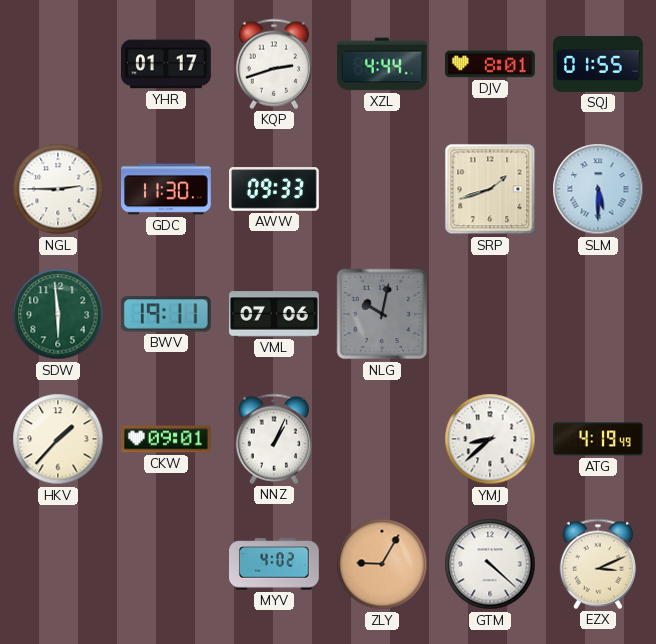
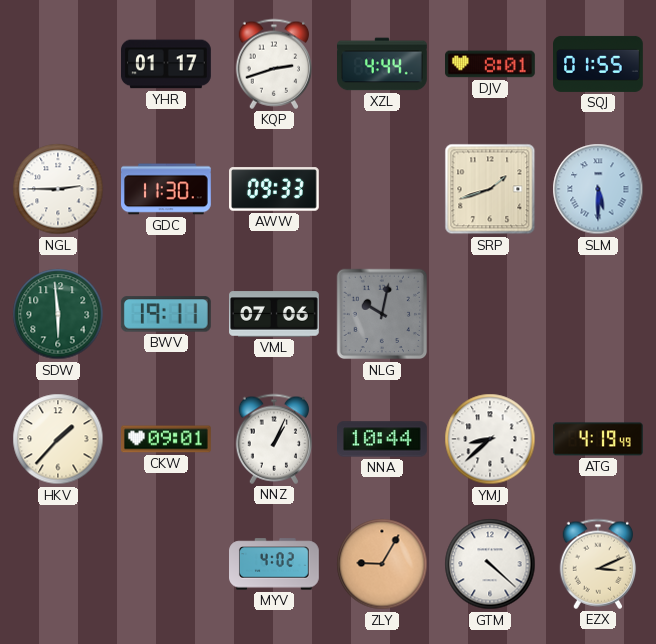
NNA: none -> 10:44 (383, 439)
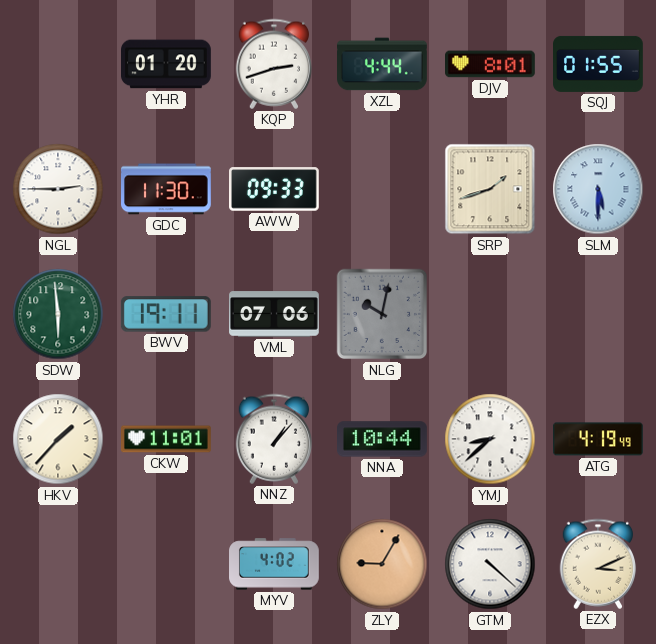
YHR: 01:17 -> 01:20 (167, 64)
CKW: 09:01 -> 11:01 (167, 439)
NNZ: 1:04 -> 1:07 (274, 439)
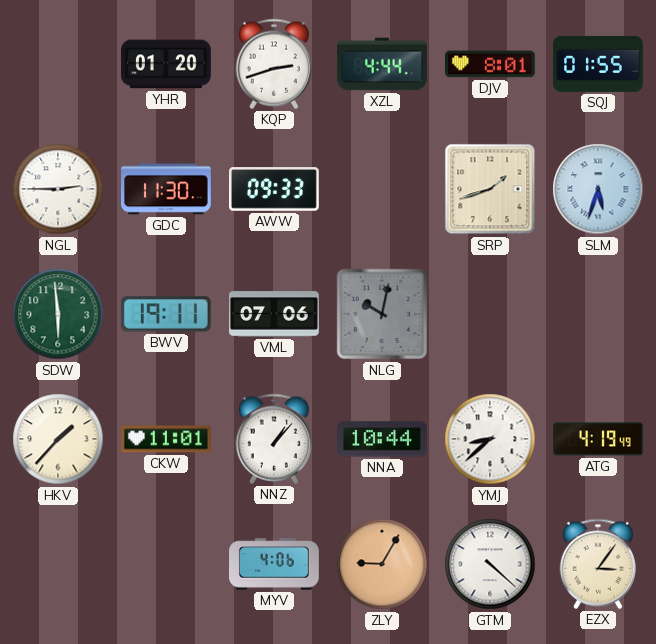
SLM: 5:30 -> 5:33 (598, 189)
MYV: 4:02 -> 4:06 (275, 564)
EZX: 3:11 -> 3:06 (598, 564)
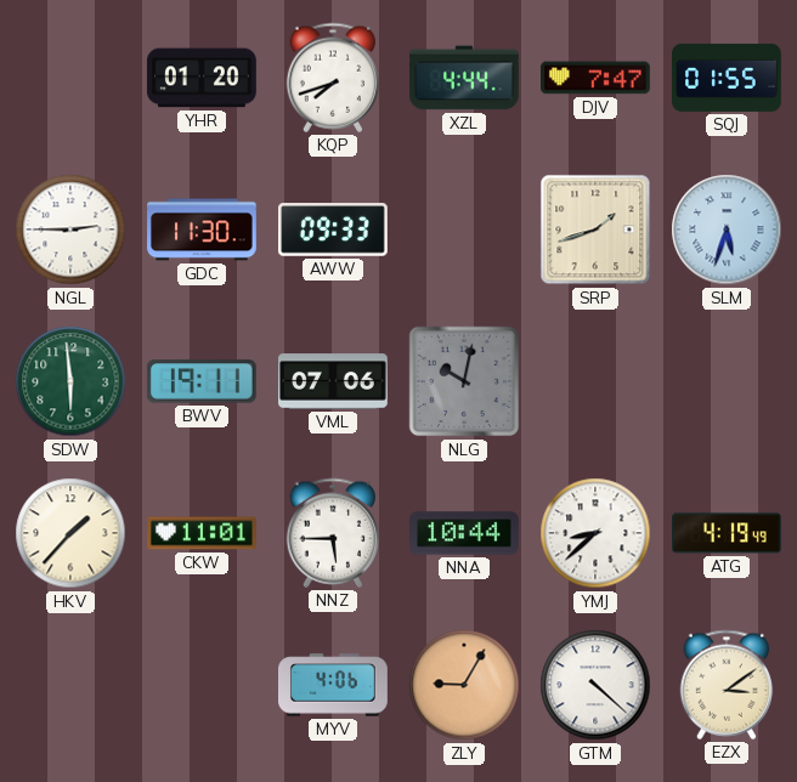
KQP: 2:42 -> 7:42 (333, 78)
DJV: 8:01 -> 7:47 (597, 78)
NNZ: 1:07 -> 5:45 (333, 533)
EZX: 3:06 -> 3:09 (727, 685)
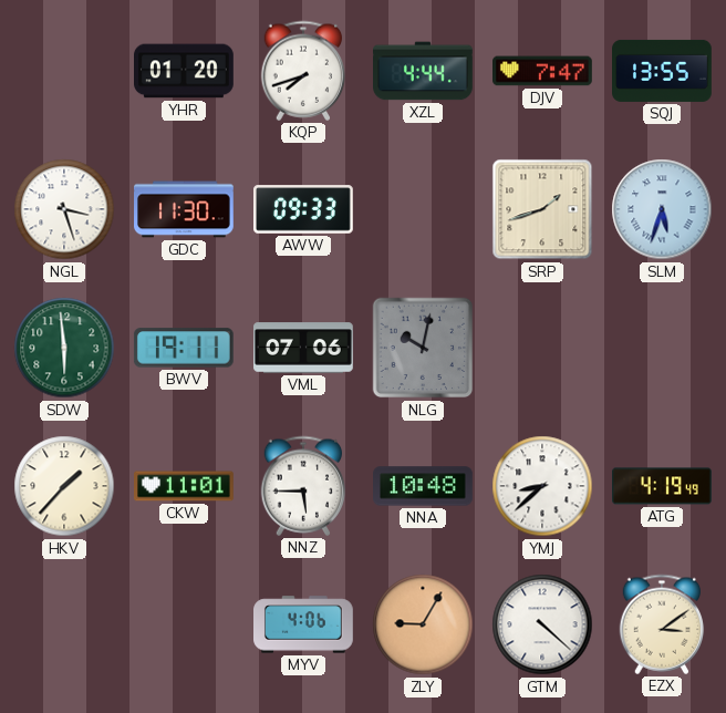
SQJ: 01:55 -> 13:55 (663, 71)
NGL: 2:45 -> 3:27 (64, 209)
NNA: 10:44 -> 10:48 (424, 486)
